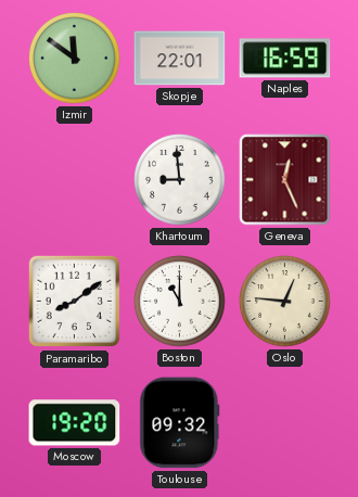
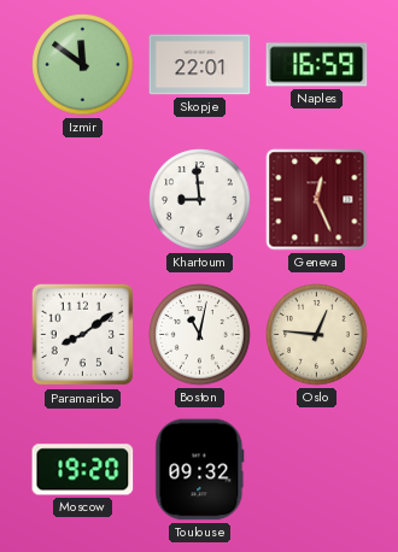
Boston: 11:00 -> 11:02 (200, 335)
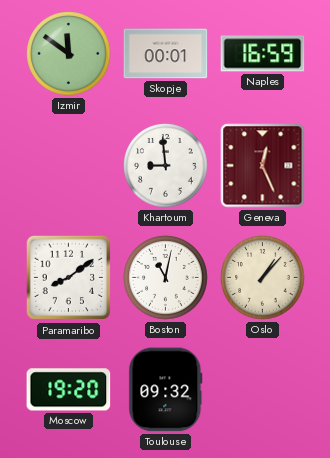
Skopje: 22:01 -> 00:01 (166, 54)
Oslo: 12:46 -> 1:07 (263, 278)
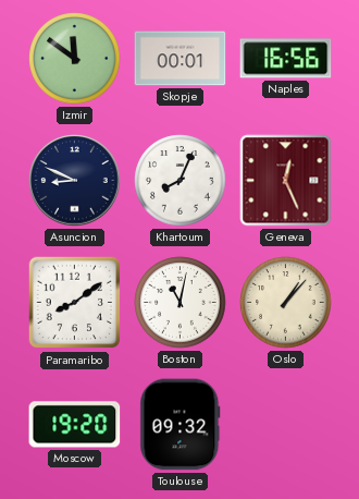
Naples: 16:59 -> 16:56 (286, 59)
Asuncion: none -> 8:49 (75, 181)
Khartoum: 8:59 -> 8:04 (181, 181)
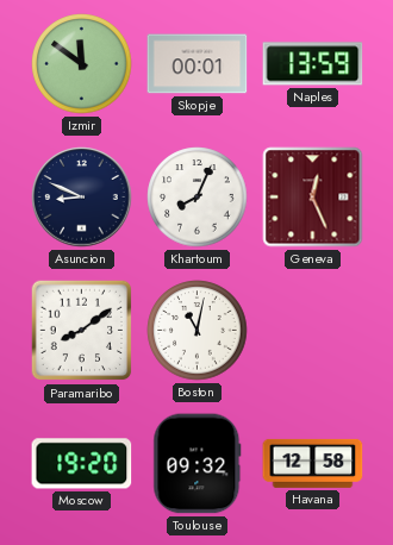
Naples: 16:56 -> 13:59 (313, 64)
Oslo: 1:07 -> none (286, 303)
Havana: none -> 12:58 (313, 463)
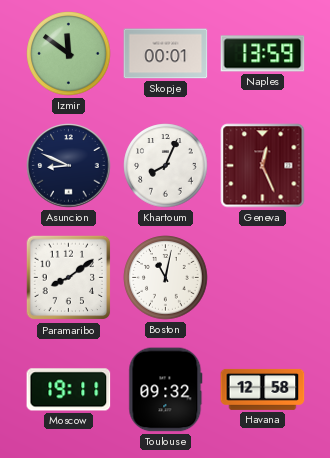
Moscow: 19:20 -> 19:11 (69, 390)
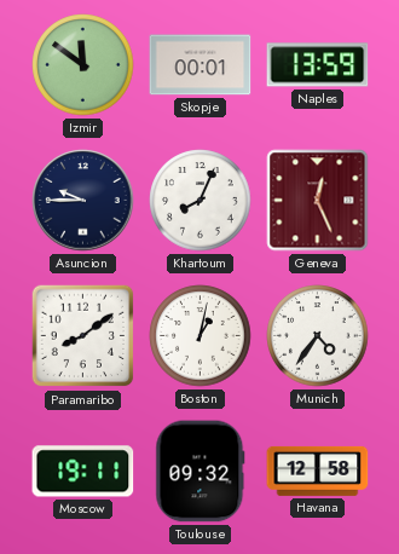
Asuncion: 8:49 -> 9:45 (83, 201)
Boston: 11:02 -> 1:02 (201, 336)
Munich: none -> 4:36 (318, 336)
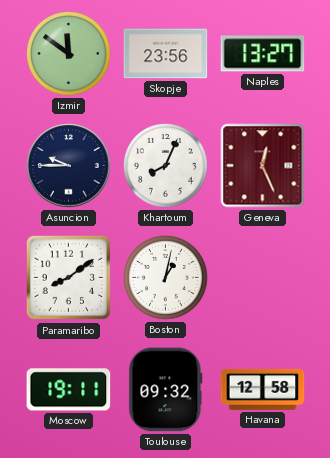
Skopje: 00:01 -> 23:56 (166, 54)
Naples: 13:59 -> 13:27 (263, 54)
Munich: 4:36 -> none (318, 336)
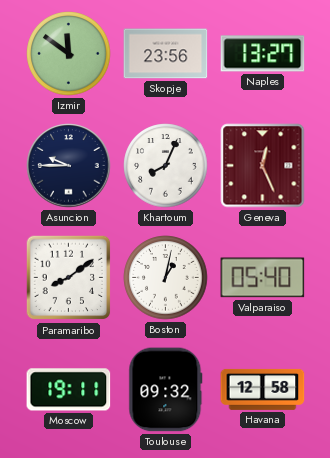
Valparaiso: none -> 05:40 (263, 278)
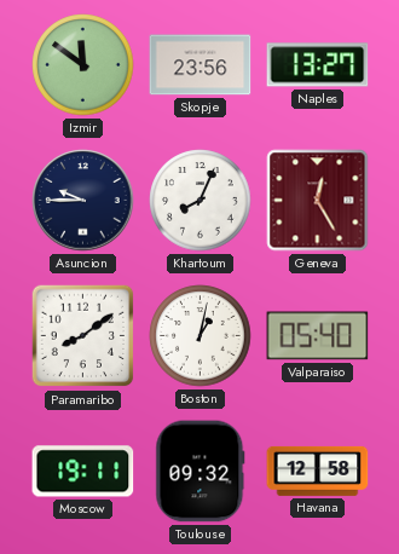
Geneva: 12:26 -> 12:25 (318, 201)
